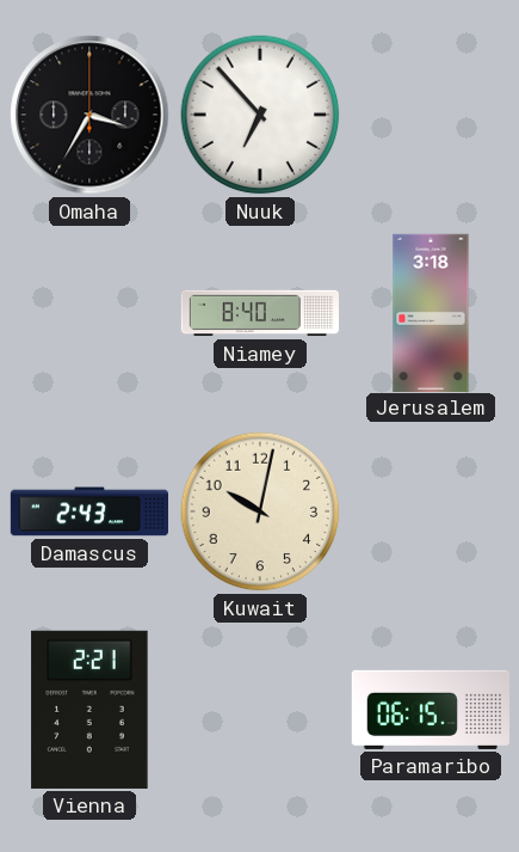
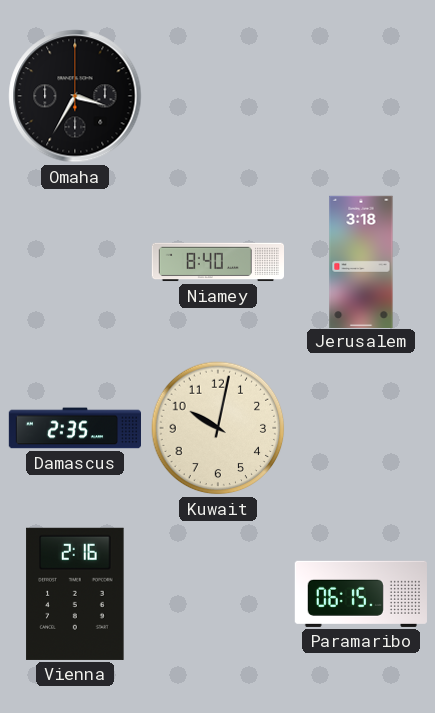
Nuuk: 6:53 -> none (260, 115)
Damascus: 2:43 -> 2:35 (74, 428)
Vienna: 2:21 -> 2:16 (75, 594)
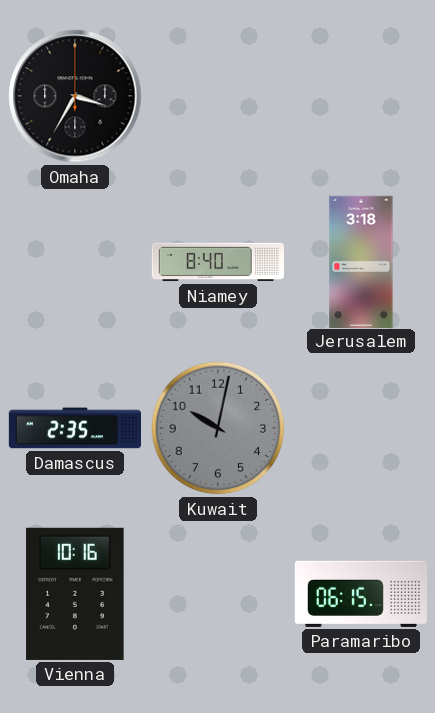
Kuwait dial: cream -> grey (218, 428)
Vienna: 2:16 -> 10:16 (75, 594)
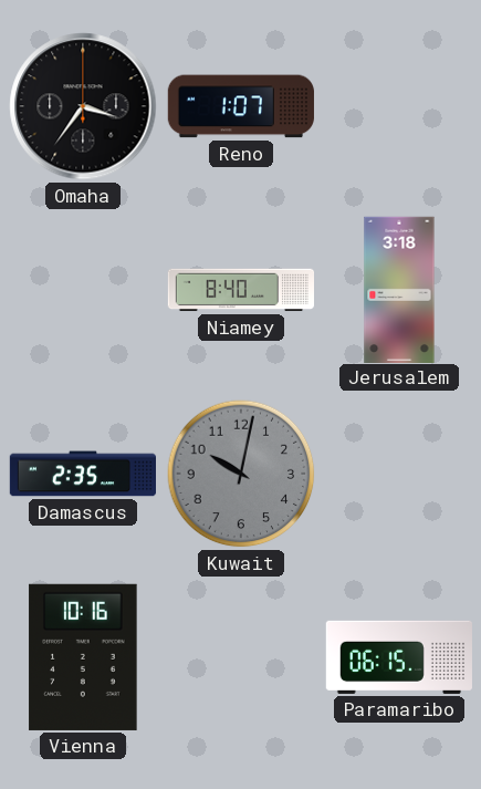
Omaha: 3:35 -> 3:36 (83, 106)
Reno: none -> 1:07 (241, 106)
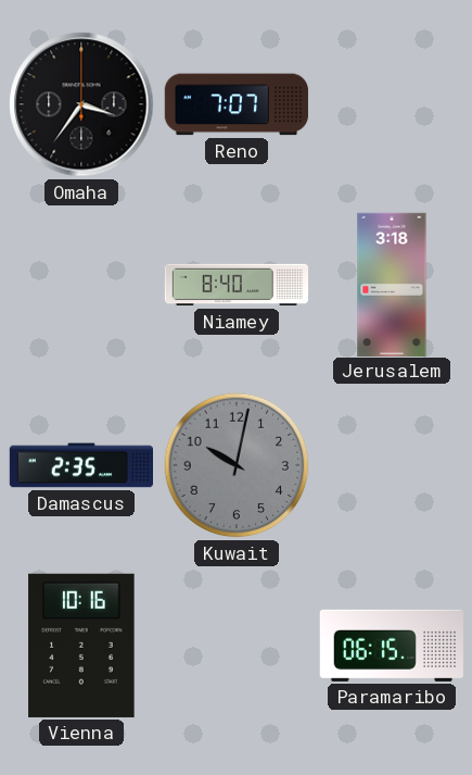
Reno: 1:07 -> 7:07 (237, 104)
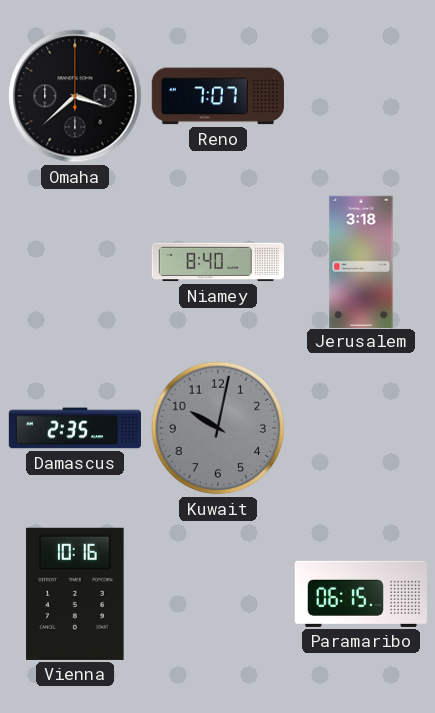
Omaha: 3:36 -> 3:38 (75, 96)
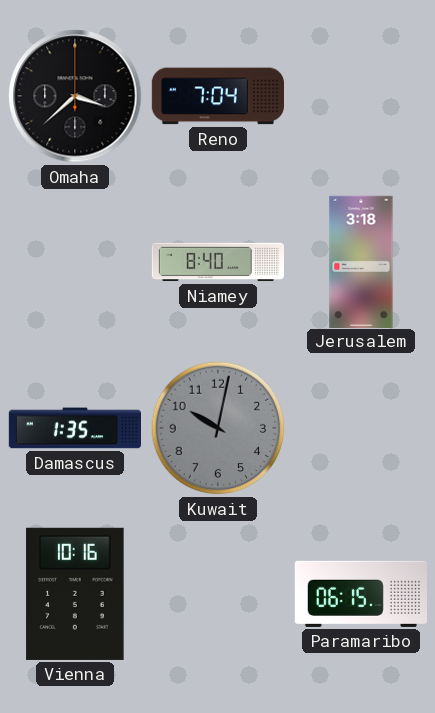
Reno: 7:07 -> 7:04 (218, 96)
Damascus: 2:35 -> 1:35 (74, 428)
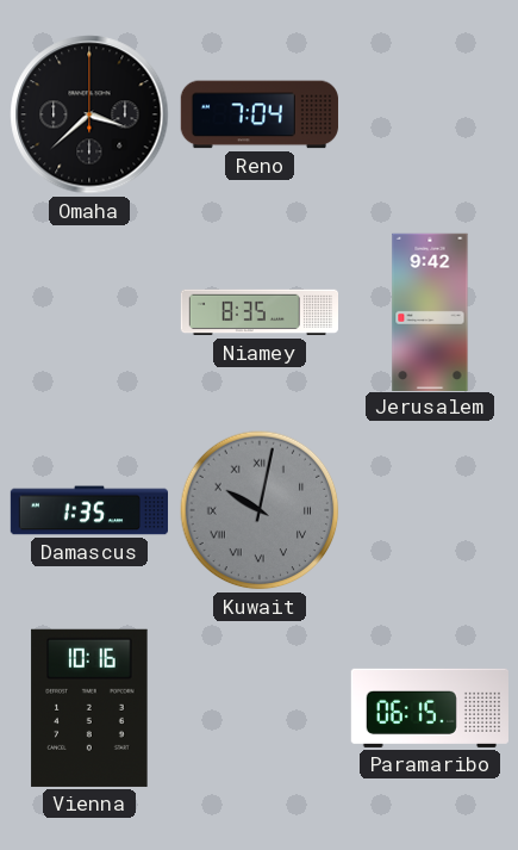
Niamey: 8:40 -> 8:35 (258, 312)
Jerusalem: 3:18 -> 9:42 (430, 311)
Kuwait numerals: Arabic -> Roman (260, 510)
